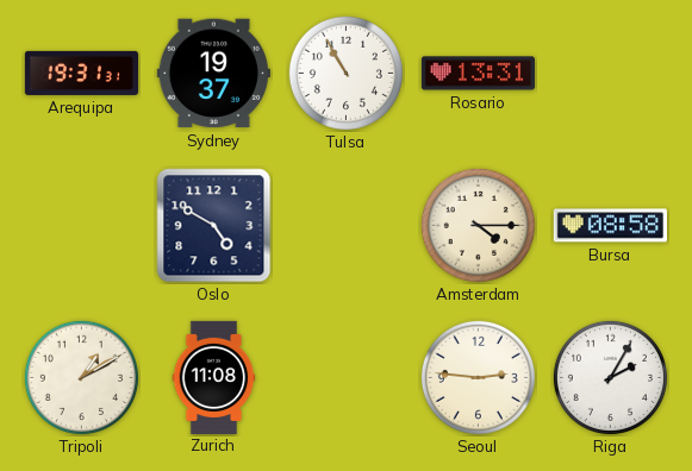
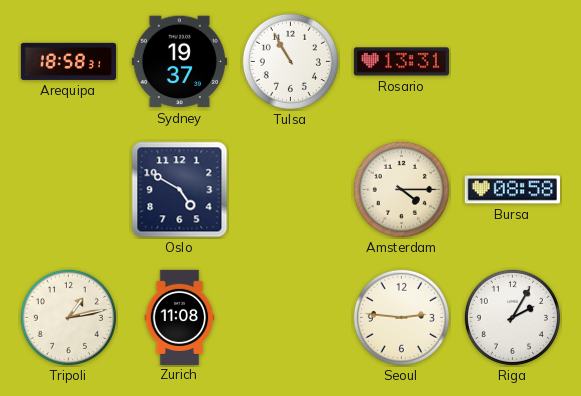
Arequipa: 19:31 -> 18:58 (68, 61)
Tripoli: 1:10 -> 1:13 (68, 317)
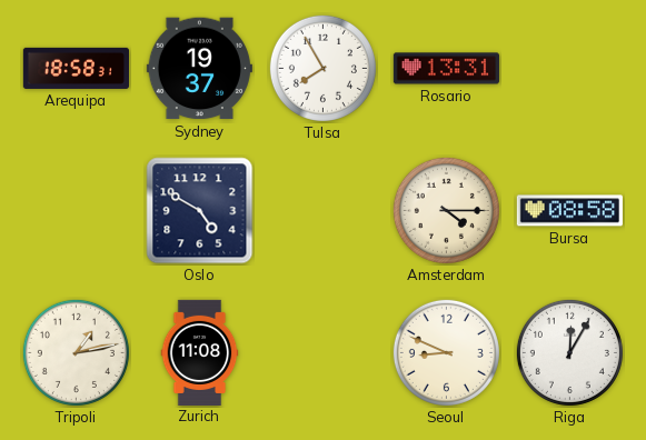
Tulsa: 10:55 -> 7:55 (322, 68)
Seoul: 2:46 -> 8:49 (446, 352)
Riga: 2:05 -> 12:05 (569, 352)
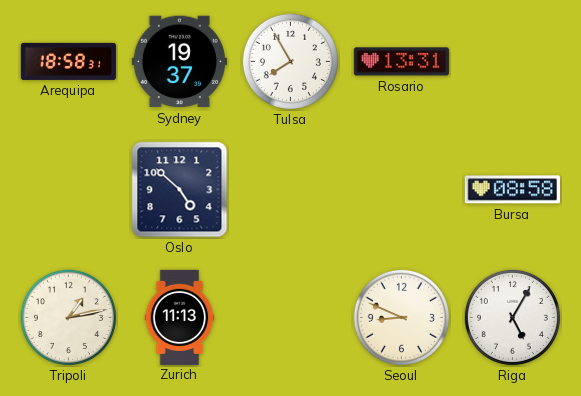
Oslo: 4:50 -> 4:52 (180, 190)
Amsterdam: 4:15 -> none (446, 210)
Zurich: 11:08 -> 11:13 (180, 317)
Riga: 12:05 -> 5:05 (512, 317)
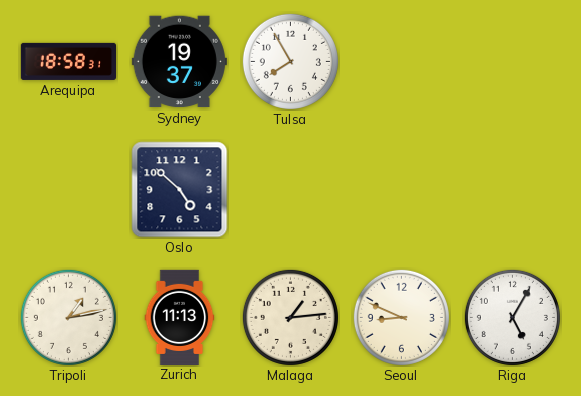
Rosario: 13:31 -> none (401, 62)
Bursa: 08:58 -> none (512, 190)
Malaga: none -> 1:14 (290, 317)
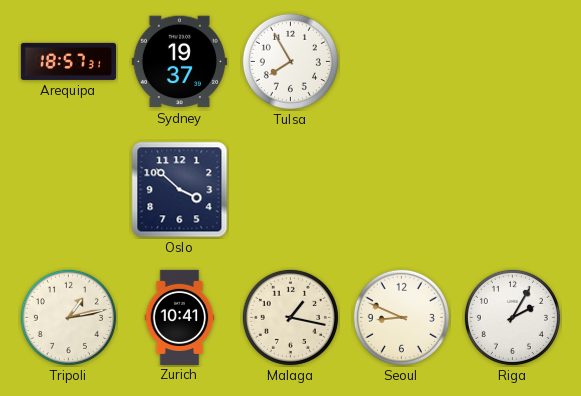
Arequipa: 18:58 -> 18:57 (68, 61)
Oslo: 4:52 -> 3:52 (180, 190)
Zurich: 11:13 -> 10:41 (180, 317)
Malaga: 1:14 -> 1:17 (290, 317)
Riga: 5:05 -> 2:05 (512, 317)
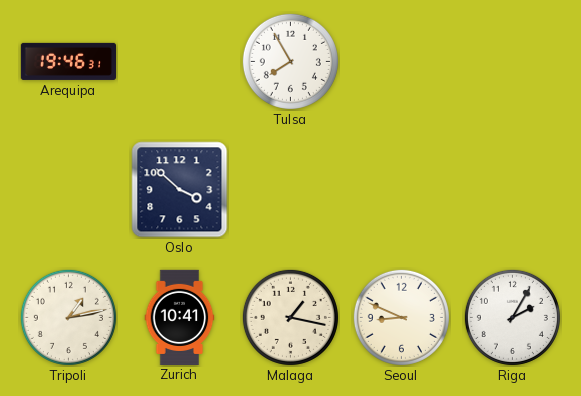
Arequipa: 18:57 -> 19:46 (68, 61)
Sydney: 19:37 -> none (179, 62)
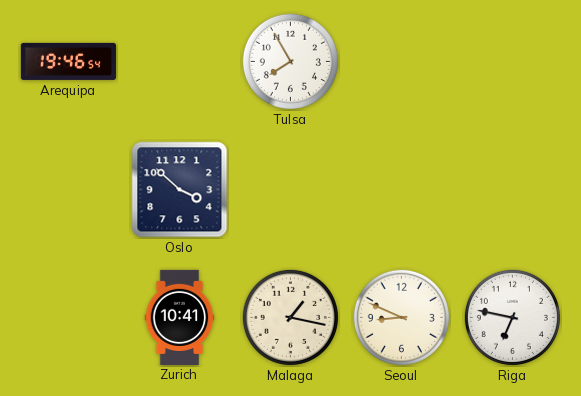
Arequipa: 19:46:31 -> 19:46:54 (68, 61)
Tripoli: 1:13 -> none (68, 317)
Riga: 2:05 -> 6:47 (512, 317)
